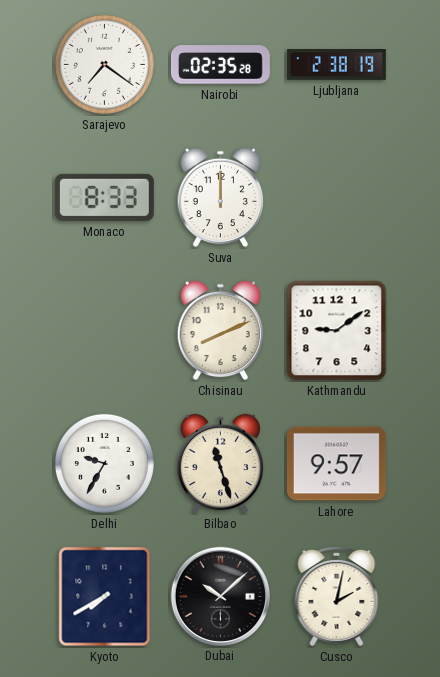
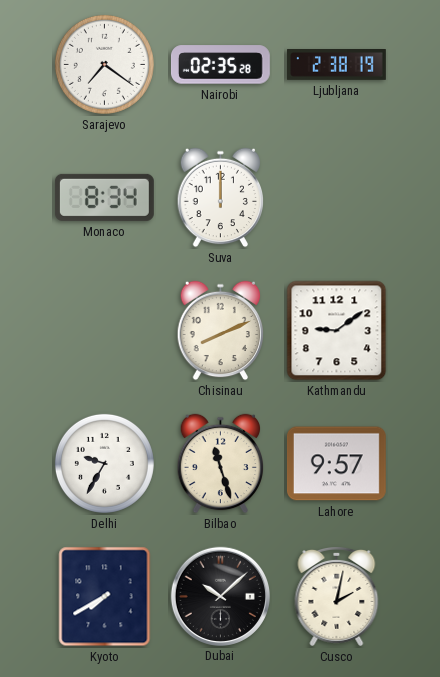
Monaco: 8:33 -> 8:34 (104, 197)
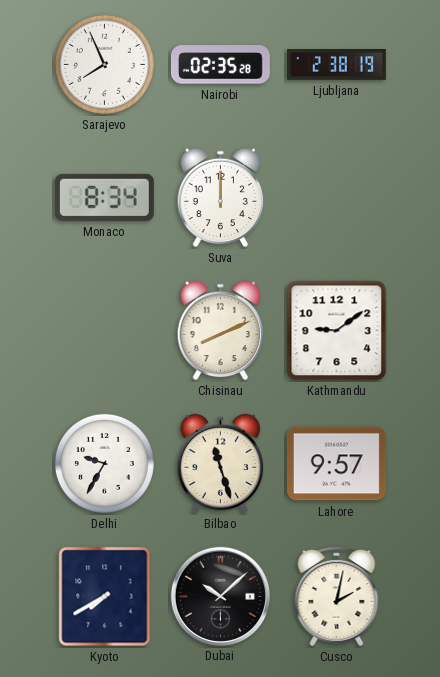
Sarajevo: 7:21 -> 7:56 (104, 64)
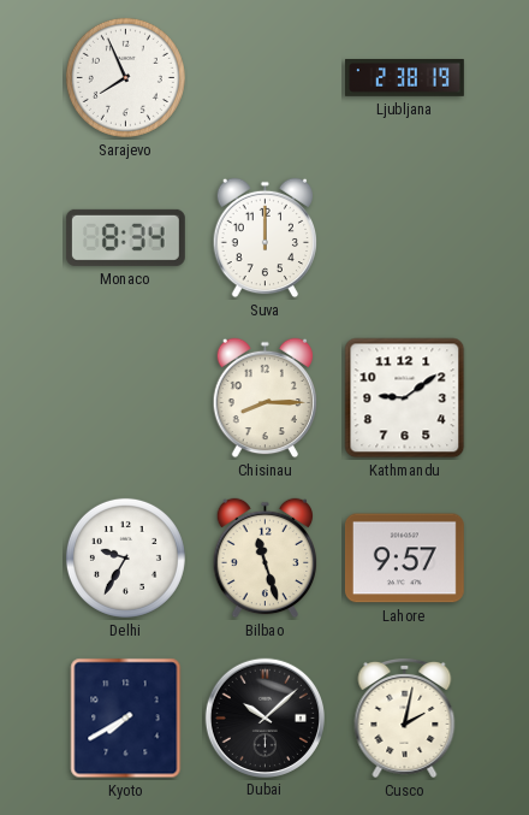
Nairobi: 02:35 -> none (220, 65)
Chisinau: 8:11 -> 8:15 (266, 398)
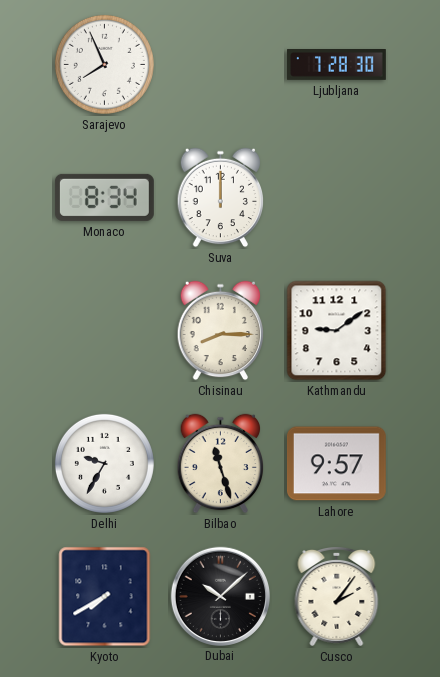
Ljubljana: 2:38 -> 7:28 (337, 65)
Cusco: 2:02 -> 2:06 (337, 596)
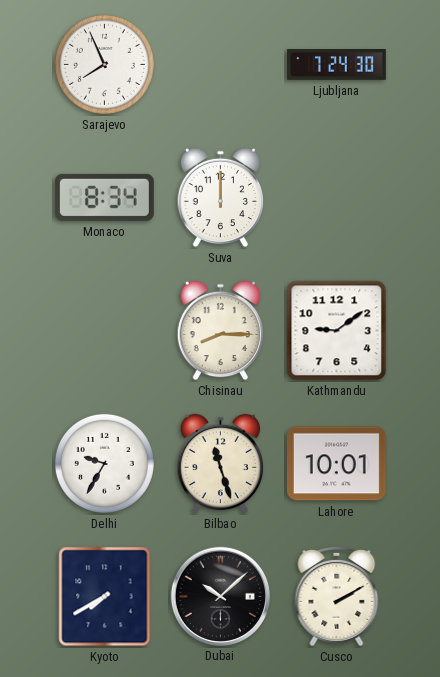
Ljubljana: 7:28 -> 7:24 (337, 65)
Lahore: 9:57 -> 10:01 (336, 464)
Cusco: 2:06 -> 2:10 (337, 596)
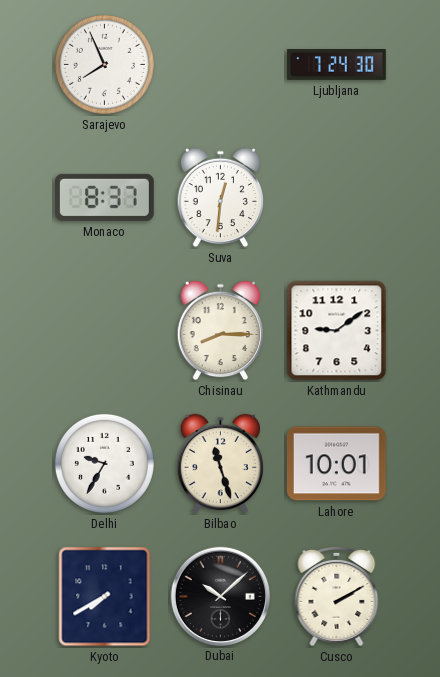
Monaco: 8:34 -> 8:37 (104, 197)
Suva: 12:00 -> 12:31 (221, 198)
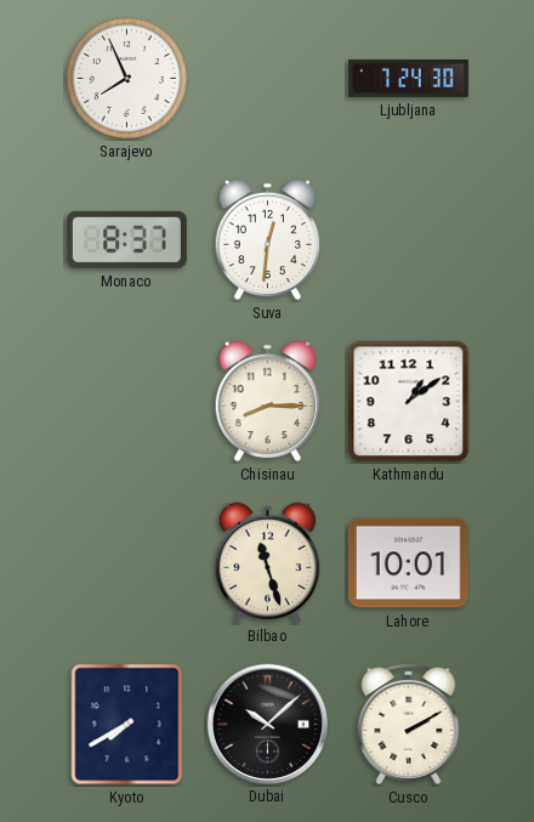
Kathmandu: 9:09 -> 1:09 (409, 402)
Delhi: 9:35 -> none (104, 463)
